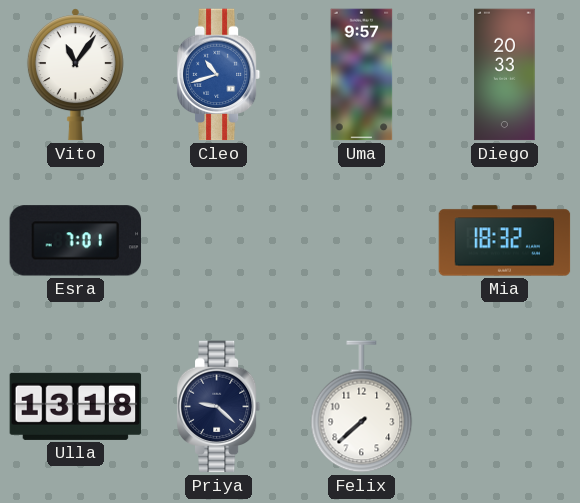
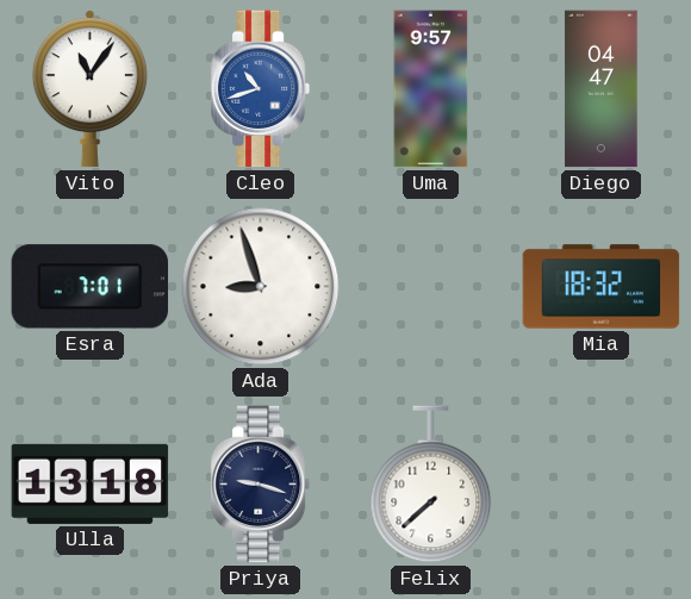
Diego: 20:33 -> 04:47 (602, 89)
Ada: none -> 8:57 (261, 287)
Priya: 9:22 -> 9:18 (261, 485)
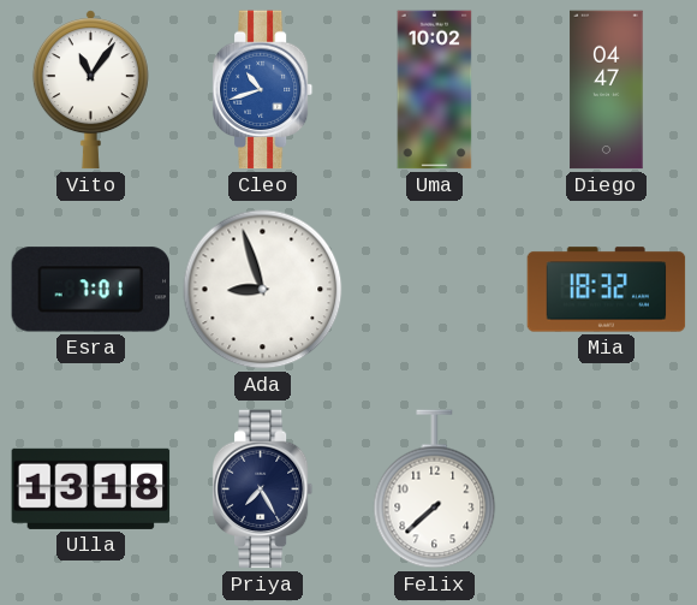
Uma: 9:57 -> 10:02 (435, 90)
Priya: 9:18 -> 7:25 (263, 490)
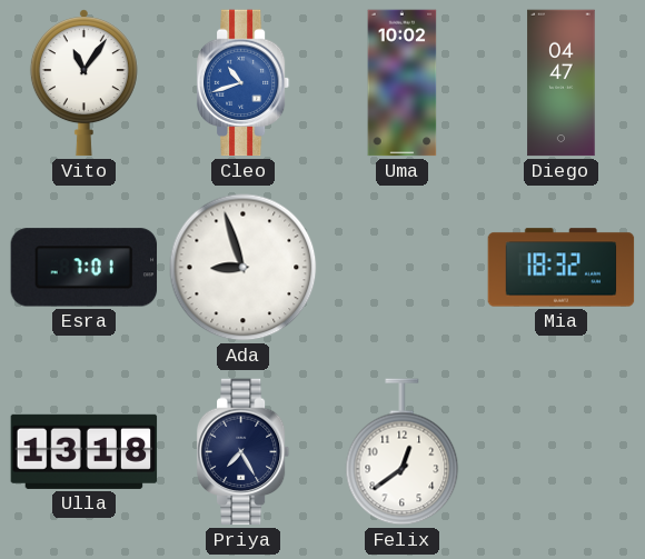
Felix: 7:38 -> 12:39 (403, 452)
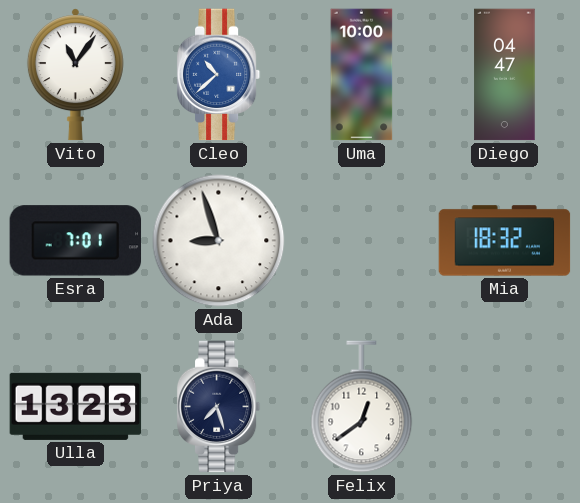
Cleo: 10:42 -> 10:38 (219, 75)
Uma: 10:02 -> 10:00 (362, 75)
Ulla: 13:18 -> 13:23 (76, 406)
Priya: 7:25 -> 7:27 (219, 407)
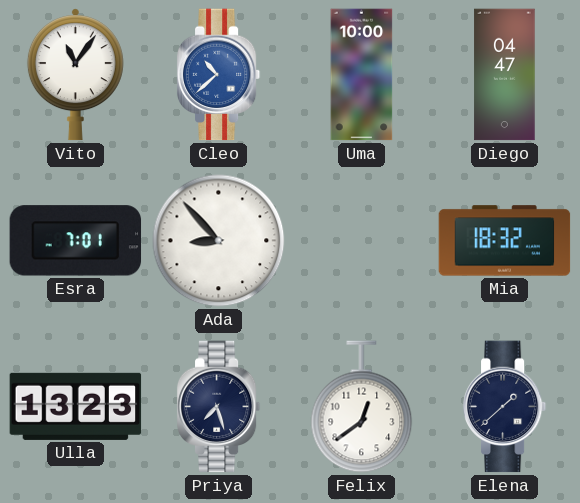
Ada: 8:57 -> 8:53 (219, 241)
Elena: none -> 1:38 (505, 407)
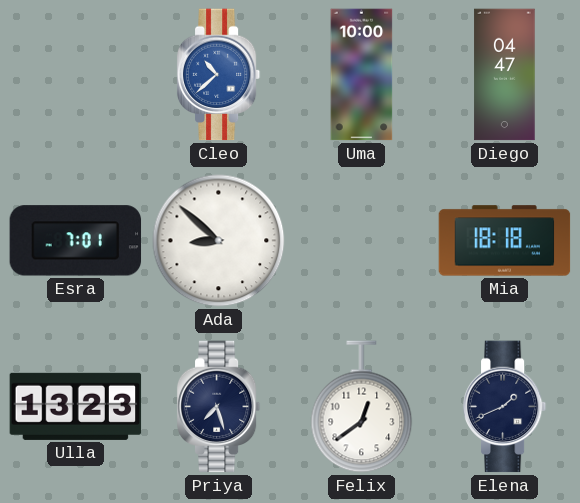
Vito: 11:06 -> none (75, 75)
Ada: 8:53 -> 8:52 (219, 241)
Mia: 18:32 -> 18:18 (505, 241)
Elena: 1:38 -> 1:41 (505, 407)
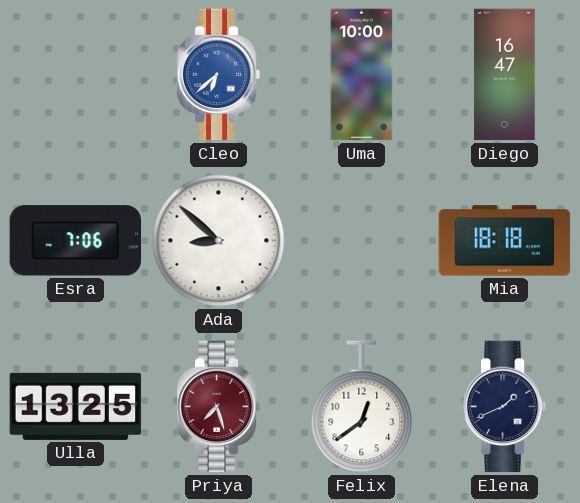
Cleo: 10:38 -> 6:38 (219, 75)
Diego: 04:47 -> 16:47 (505, 75)
Esra: 7:01 -> 7:06 (76, 241)
Ulla: 13:23 -> 13:25 (76, 406)
Priya dial: navy -> burgundy (219, 407)
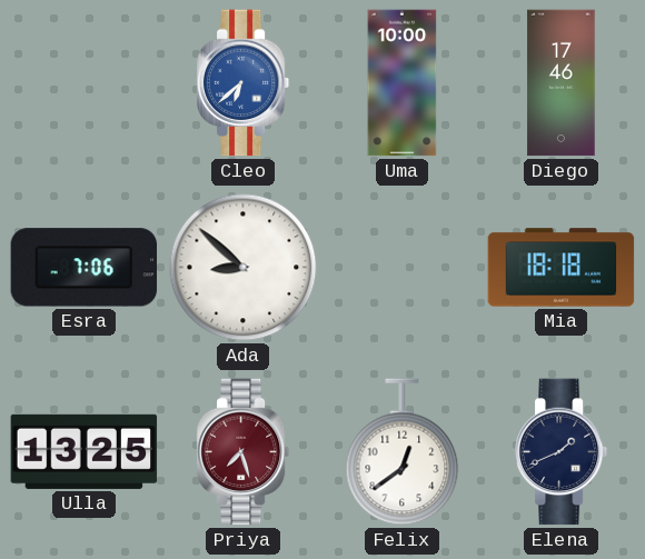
Diego: 16:47 -> 17:46 (562, 83)
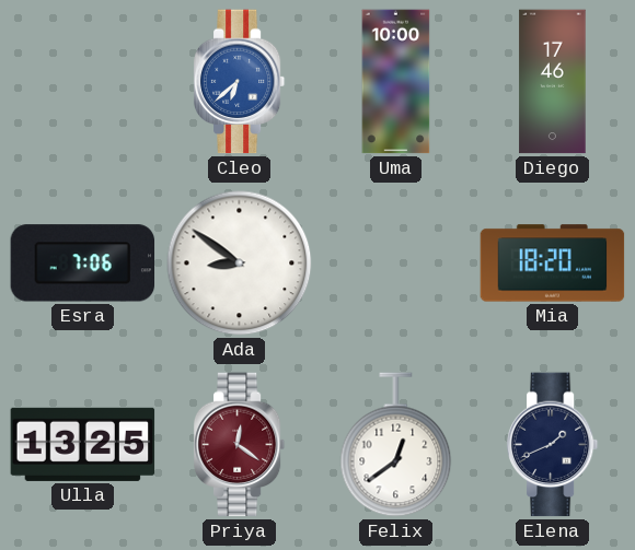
Ada: 8:52 -> 8:51 (240, 264)
Mia: 18:18 -> 18:20 (553, 264)
Priya: 7:27 -> 12:21 (240, 445)
